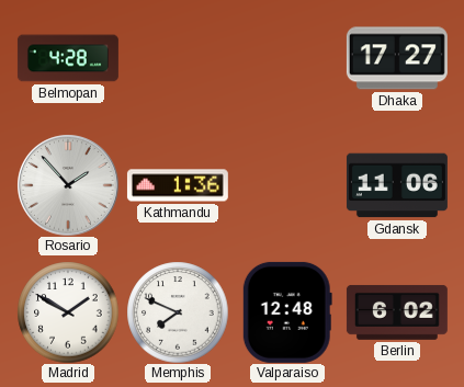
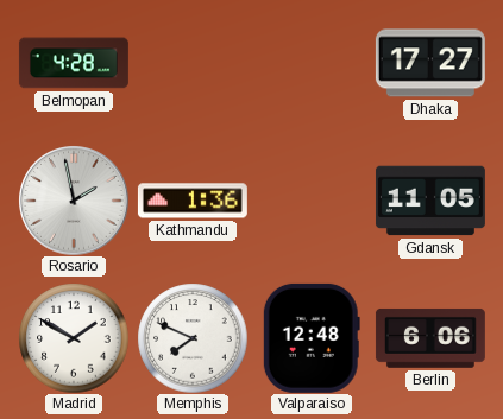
Rosario: 1:53 -> 1:58 (74, 201)
Gdansk: 11:06 -> 11:05 (430, 201)
Berlin: 6:02 -> 6:06 (430, 338)
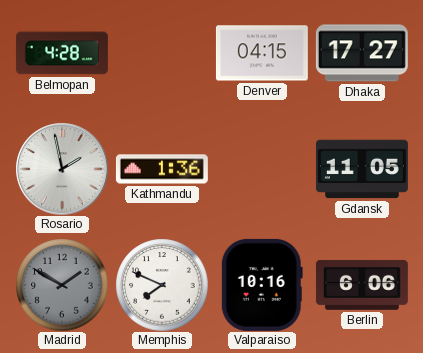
Denver: none -> 04:15 (262, 53)
Madrid dial: white -> grey (62, 285)
Valparaiso: 12:48 -> 10:16 (262, 285)
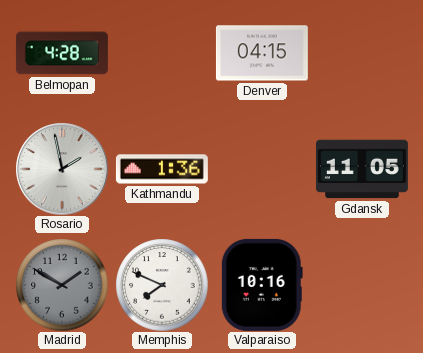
Dhaka: 17:27 -> none (362, 53)
Berlin: 6:06 -> none (362, 285)
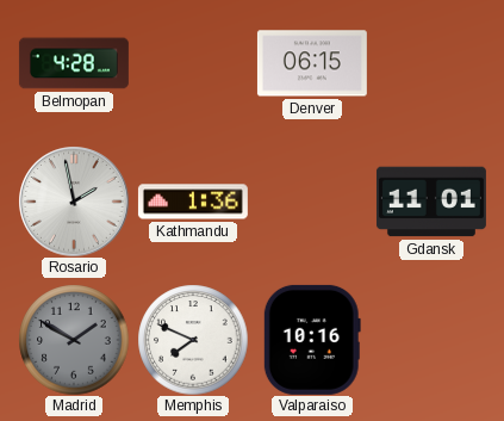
Denver: 04:15 -> 06:15 (312, 63)
Gdansk: 11:05 -> 11:01 (431, 202)
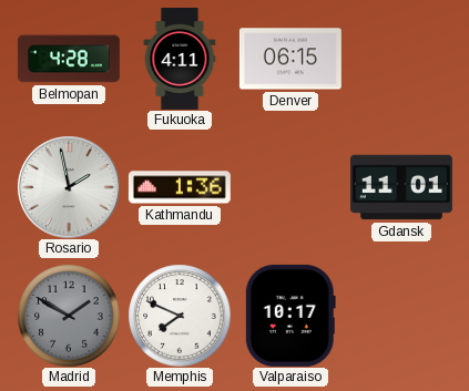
Fukuoka: none -> 4:11 (180, 59)
Valparaiso: 10:16 -> 10:17 (290, 316)
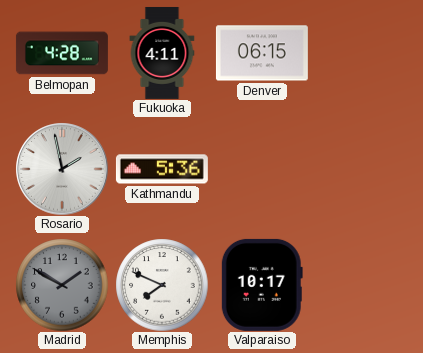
Kathmandu: 1:36 -> 5:36 (162, 169)
Gdansk: 11:01 -> none (401, 187)
